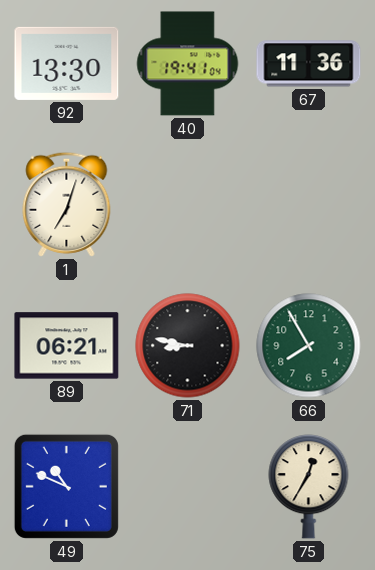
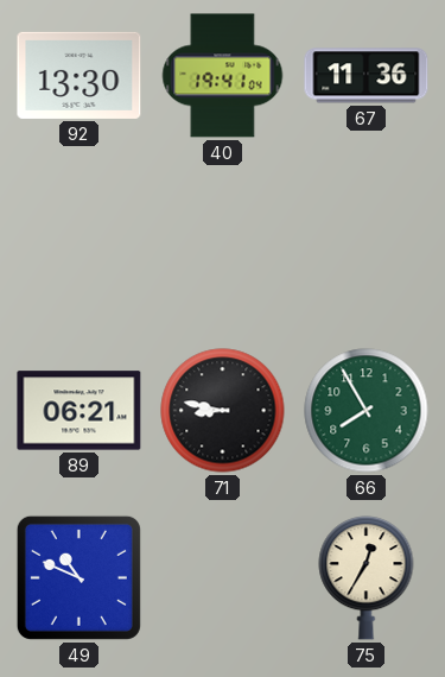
1: 7:03 -> none (67, 204)
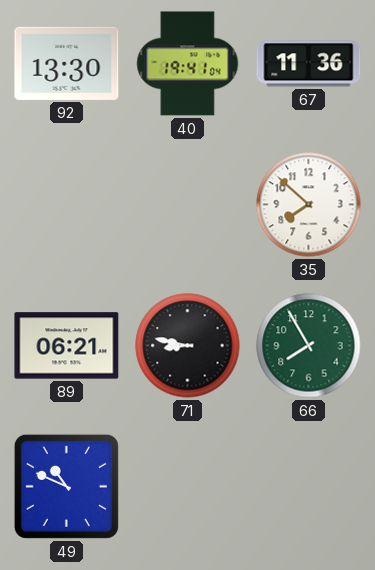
35: none -> 7:52 (309, 205)
75: 12:35 -> none (367, 578)
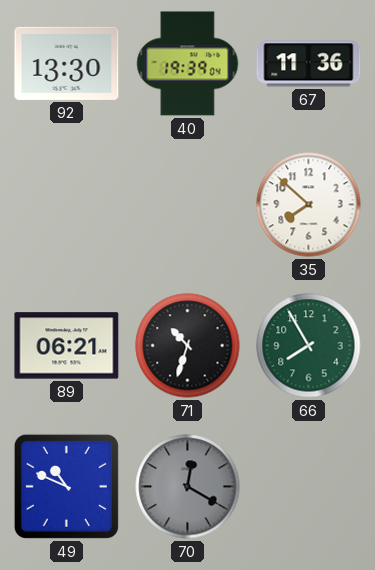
40: 19:41 -> 19:39 (188, 64)
71: 8:47 -> 10:33 (188, 346)
70: none -> 12:20 (188, 487)
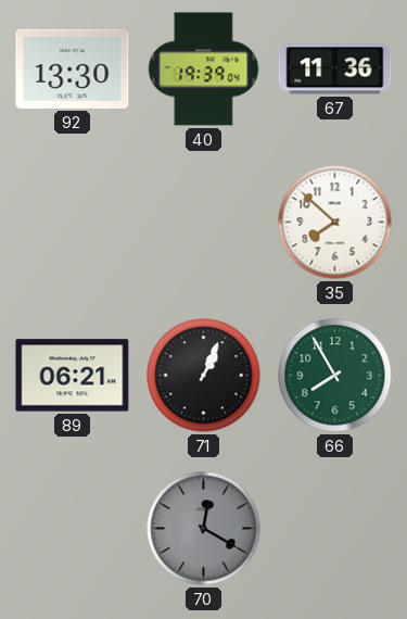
71: 10:33 -> 1:04 (204, 376)
49: 10:49 -> none (66, 486)
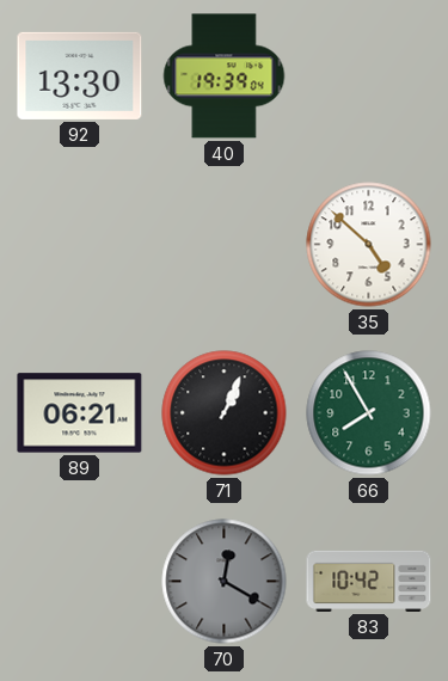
67: 11:36 -> none (335, 70)
35: 7:52 -> 4:52 (369, 245)
83: none -> 10:42 (369, 581)
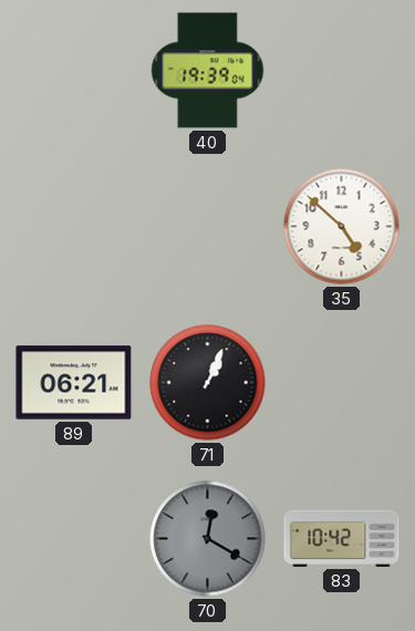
92: 13:30 -> none (80, 75)
66: 7:55 -> none (369, 413)
